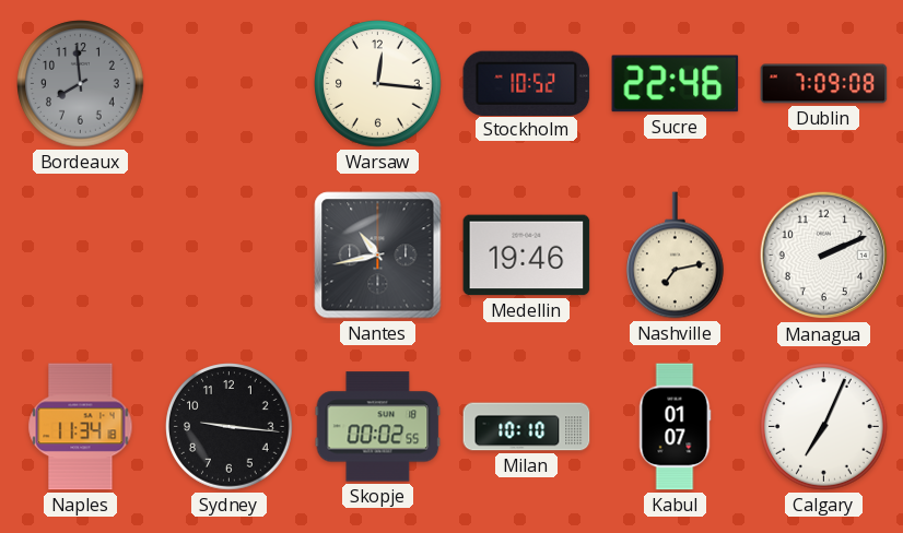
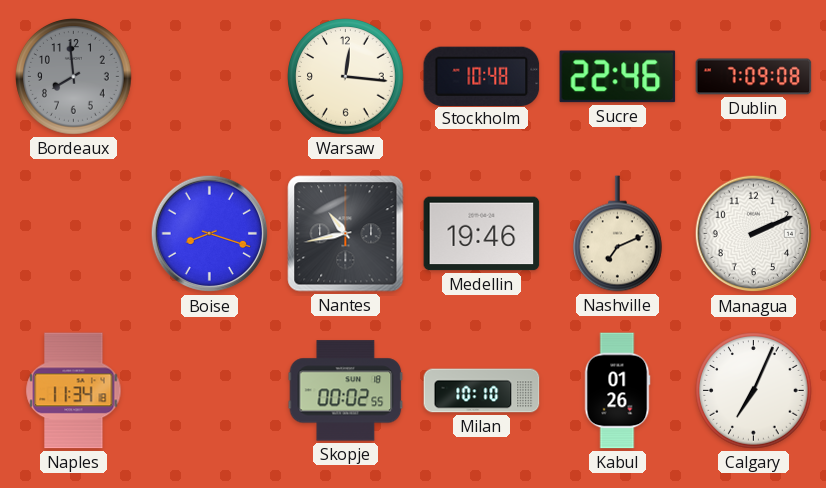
Stockholm: 10:52 -> 10:48 (482, 76)
Boise: none -> 8:18 (210, 234)
Nashville: 7:13 -> 7:11 (618, 234)
Sydney: 9:16 -> none (230, 427)
Kabul: 01:07 -> 01:26 (617, 391)
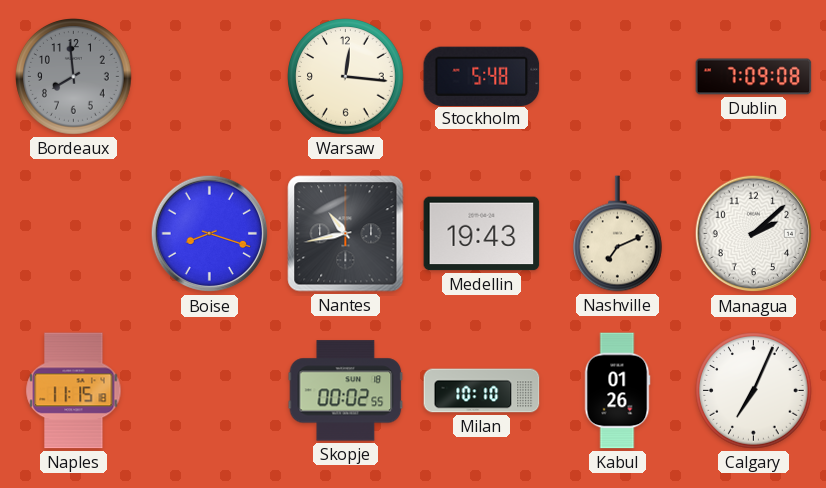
Stockholm: 10:48 -> 5:48 (482, 76)
Sucre: 22:46 -> none (618, 77)
Medellin: 19:46 -> 19:43 (482, 234)
Managua: 2:11 -> 2:08 (754, 234)
Naples: 11:34 -> 11:15 (74, 391)
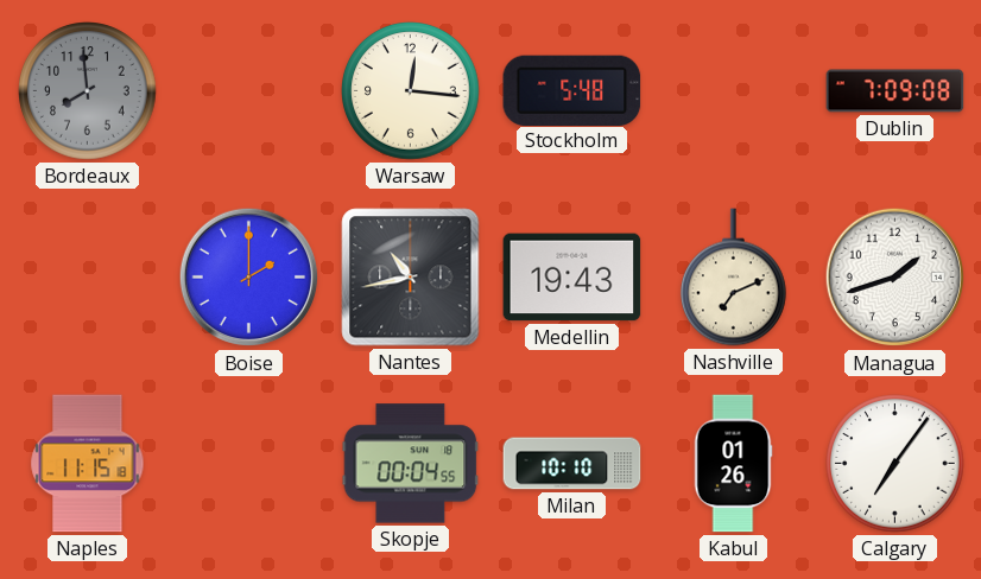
Boise: 8:18 -> 2:00 (249, 278)
Managua: 2:08 -> 1:42 (895, 278)
Skopje: 00:02 -> 00:04 (411, 464)
Calgary: 7:04 -> 7:06 (895, 464)
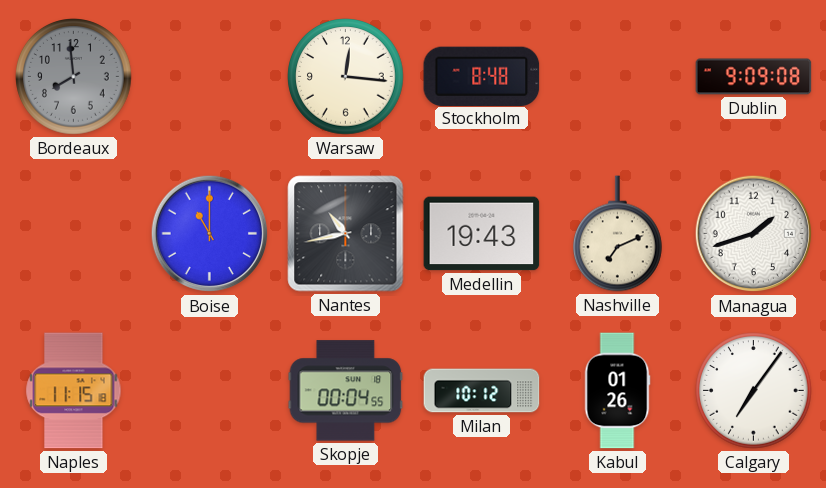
Stockholm: 5:48 -> 8:48 (482, 76)
Dublin: 7:09 -> 9:09 (754, 77)
Boise: 2:00 -> 11:00 (210, 234)
Milan: 10:10 -> 10:12 (482, 391)
